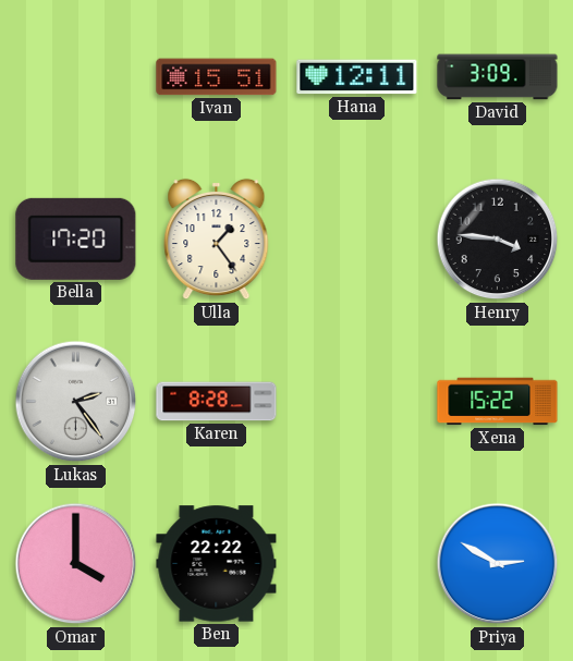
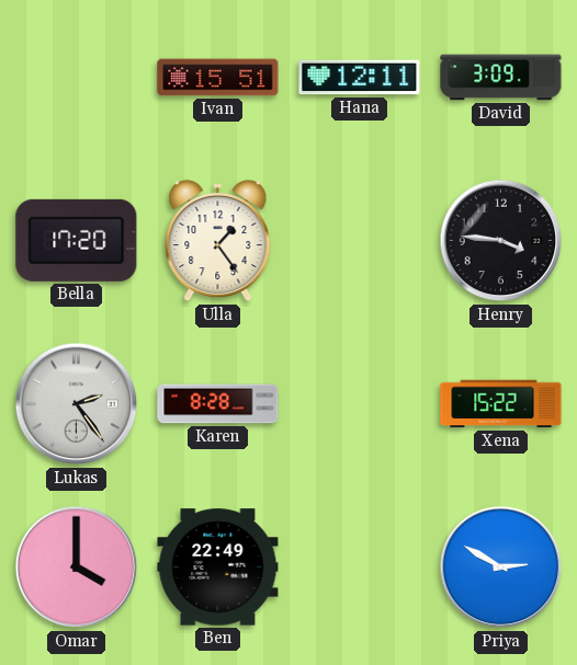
Ben: 22:22 -> 22:49 (218, 567)
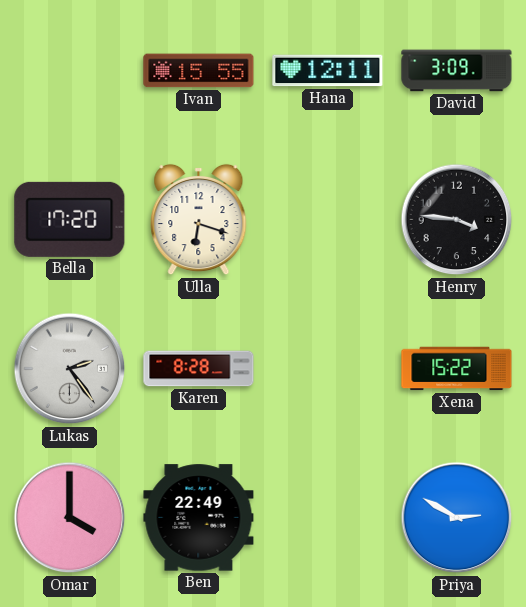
Ivan: 15:51 -> 15:55 (199, 71)
Ulla: 1:24 -> 6:18 (199, 220)
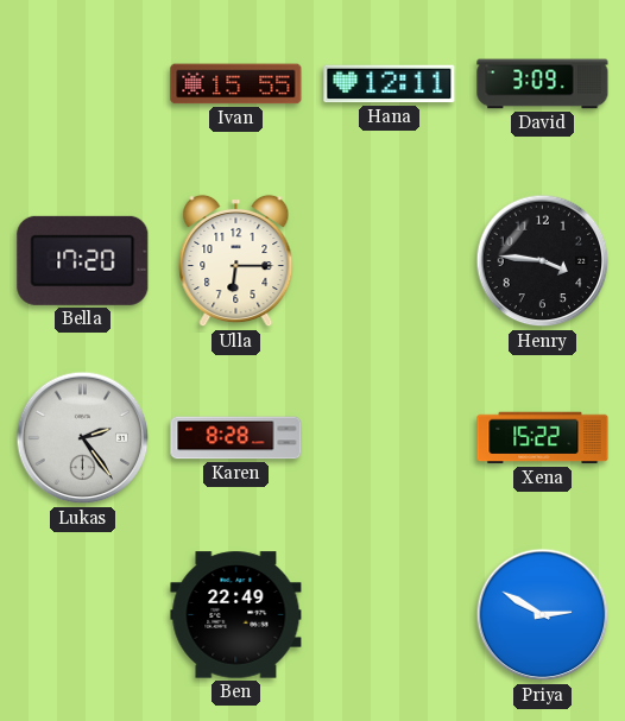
Ulla: 6:18 -> 6:15 (236, 261)
Omar: 4:00 -> none (70, 518)
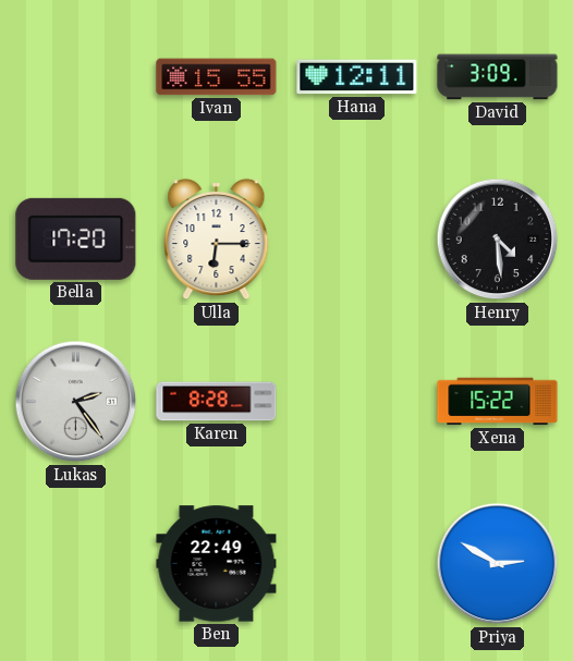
Henry: 3:46 -> 4:29 (498, 240)
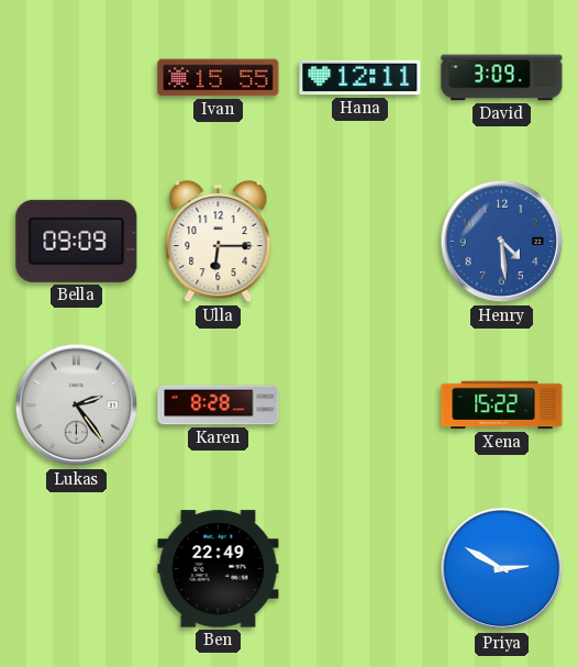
Bella: 17:20 -> 09:09 (77, 241)
Henry dial: black -> blue (502, 242)
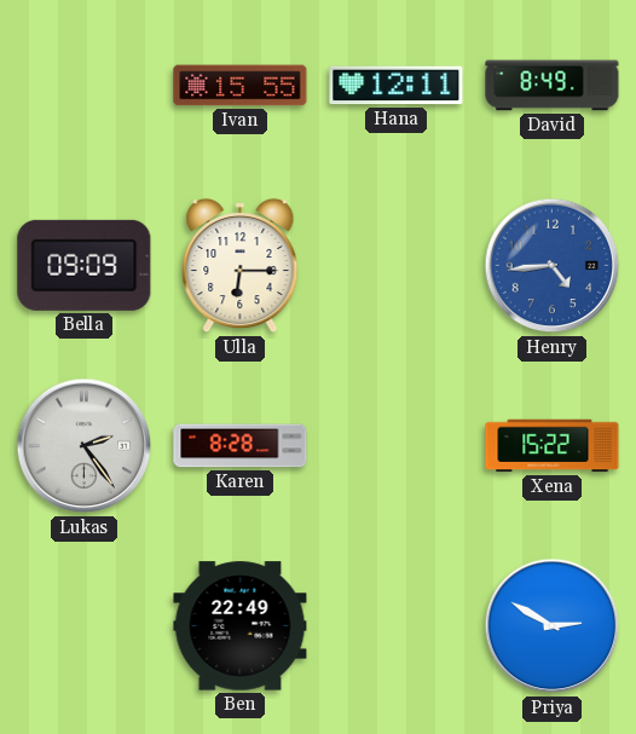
David: 3:09 -> 8:49 (553, 86)
Henry: 4:29 -> 4:44 (553, 266)
